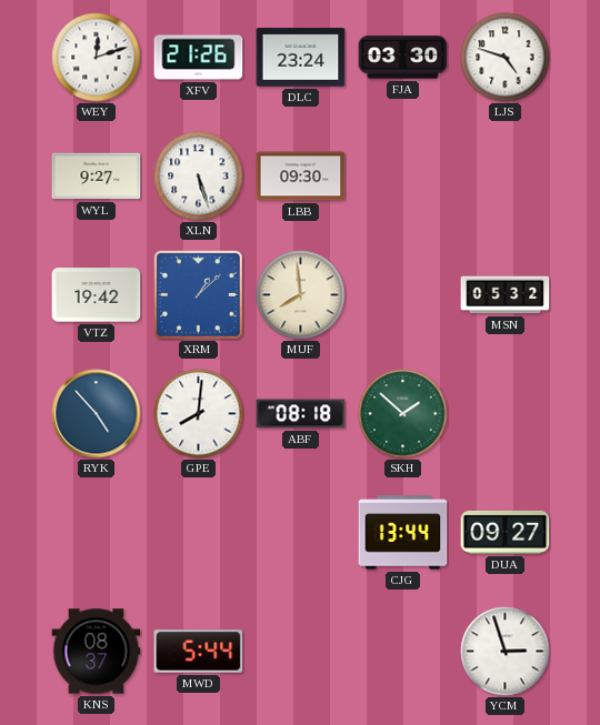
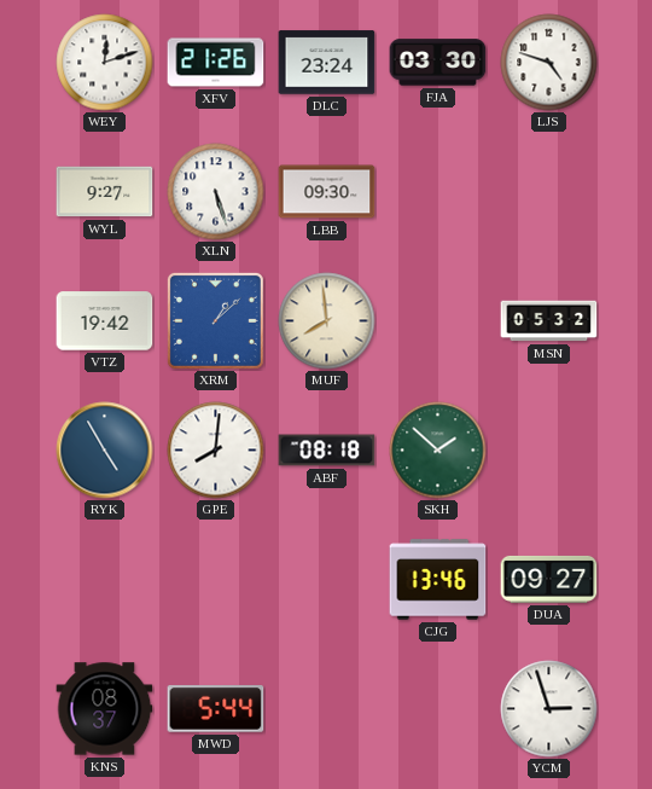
RYK: 4:53 -> 4:55 (105, 451)
CJG: 13:44 -> 13:46 (438, 580)
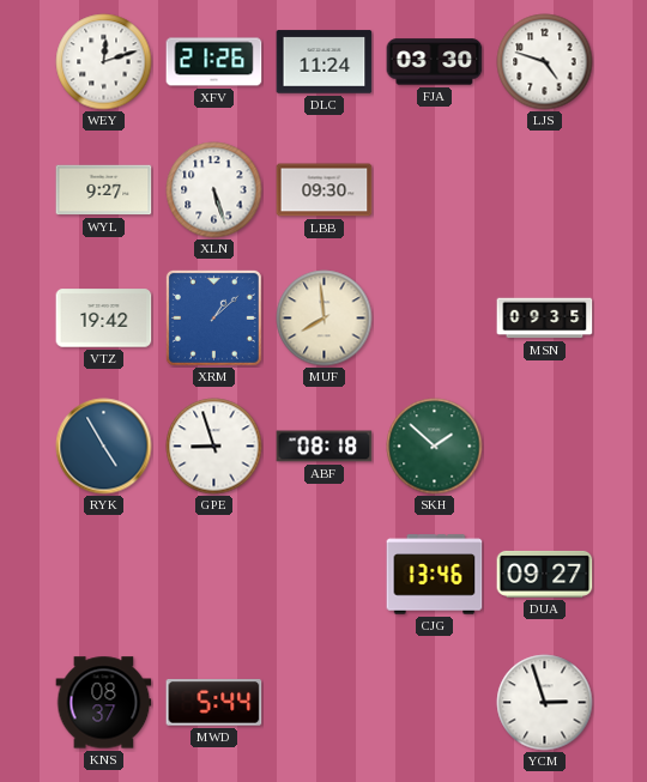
DLC: 23:24 -> 11:24 (325, 62)
MSN: 05:32 -> 09:35 (545, 319)
GPE: 8:01 -> 8:57 (214, 447)
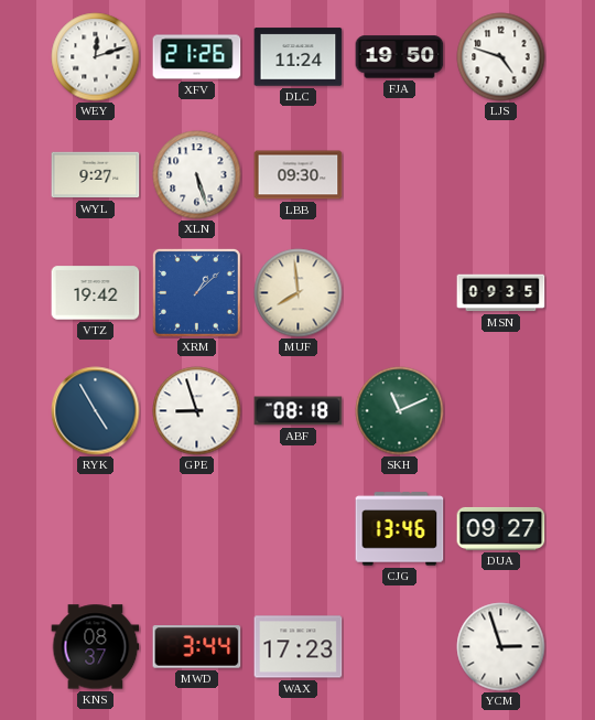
FJA: 03:30 -> 19:50 (400, 57)
SKH: 1:52 -> 11:11 (400, 411)
MWD: 5:44 -> 3:44 (197, 647)
WAX: none -> 17:23 (299, 647)
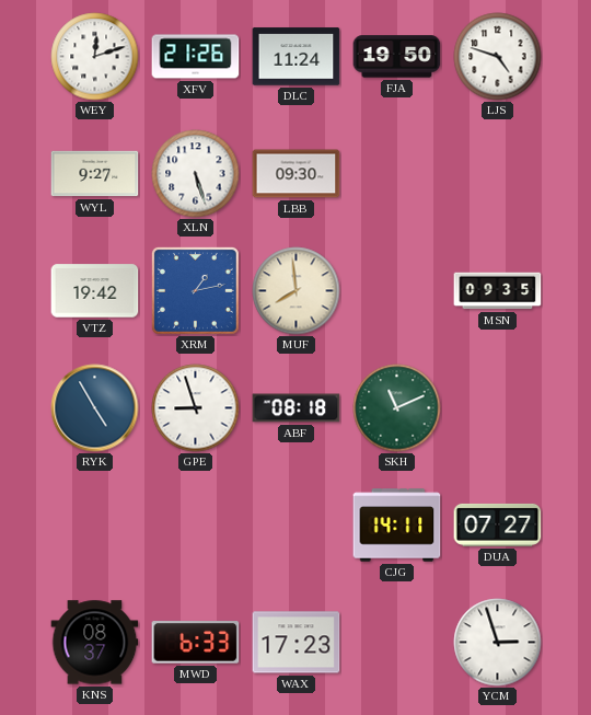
XRM: 1:08 -> 1:13 (195, 290)
CJG: 13:46 -> 14:11 (397, 526)
DUA: 09:27 -> 07:27 (498, 524)
MWD: 3:44 -> 6:33 (196, 643)
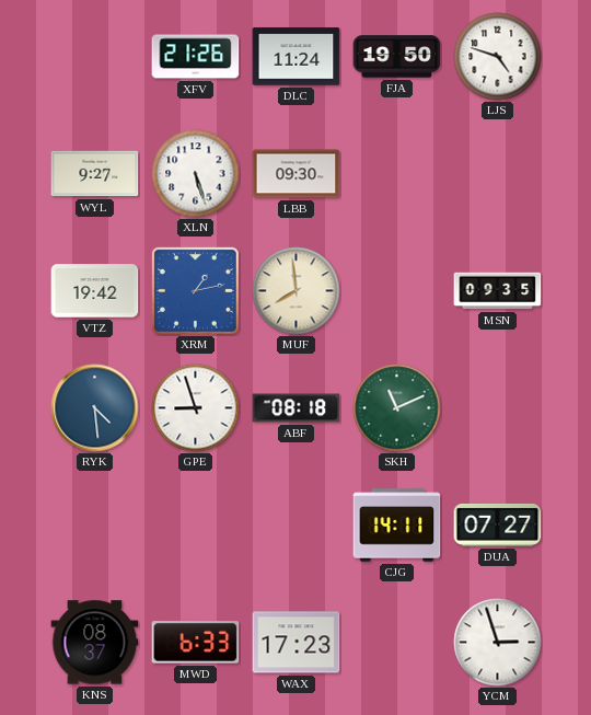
WEY: 12:12 -> none (95, 57)
RYK: 4:55 -> 4:29 (95, 408)
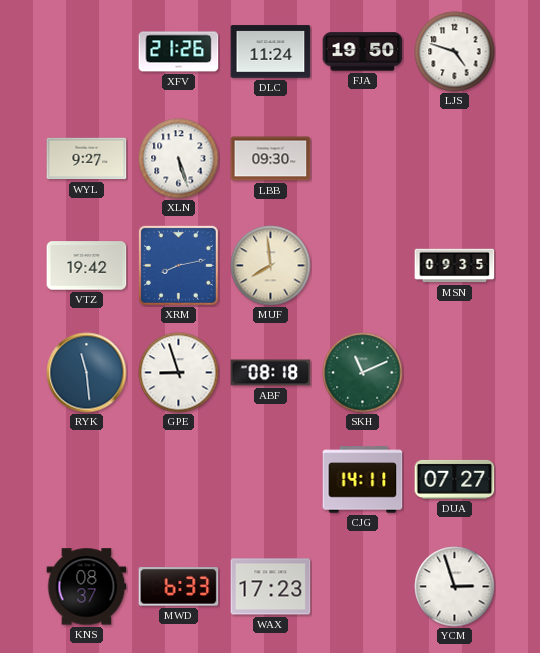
XRM: 1:13 -> 8:13 (178, 265)
RYK: 4:29 -> 11:29 (87, 373)
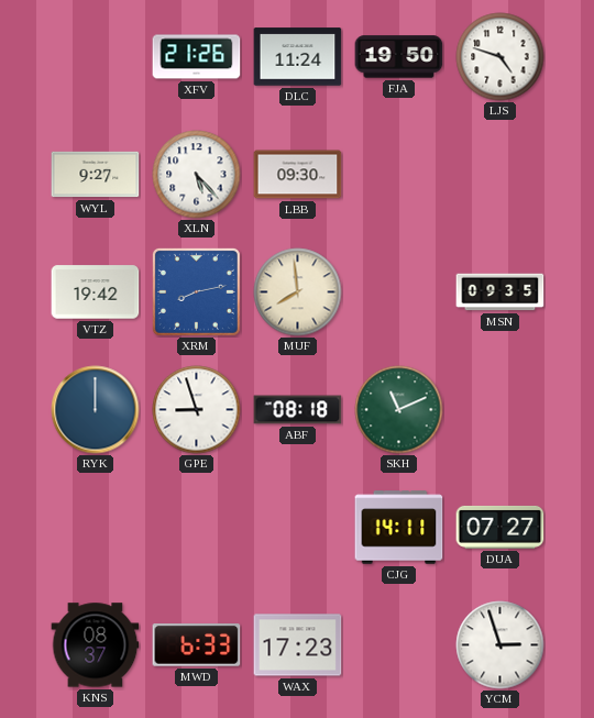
XLN: 5:27 -> 5:23 (197, 175)
RYK: 11:29 -> 12:00 (96, 410)
